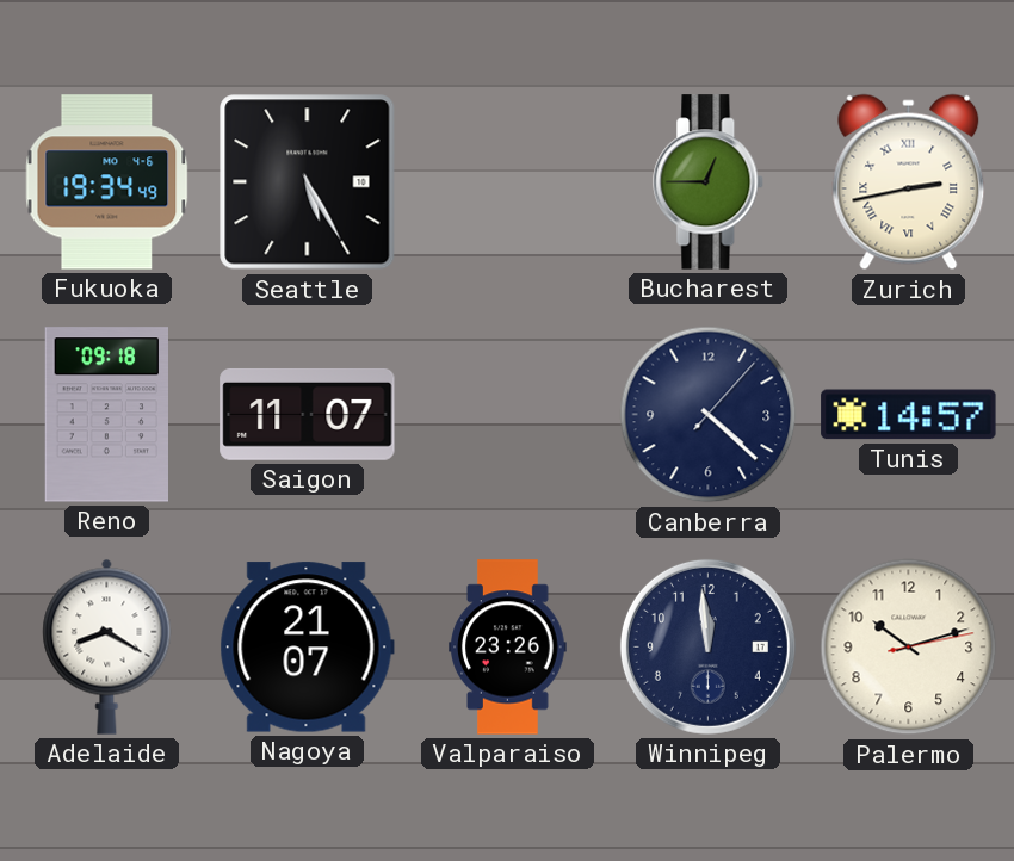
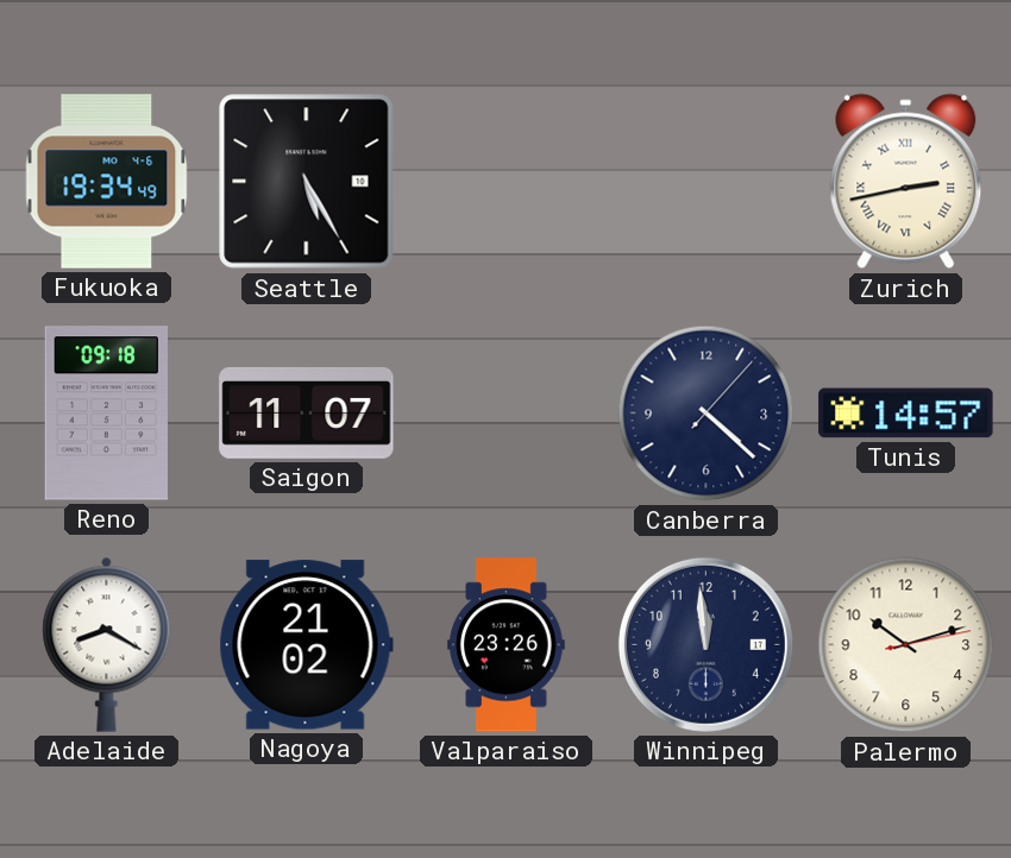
Bucharest: 12:45 -> none (709, 182)
Nagoya: 21:07 -> 21:02 (306, 645)
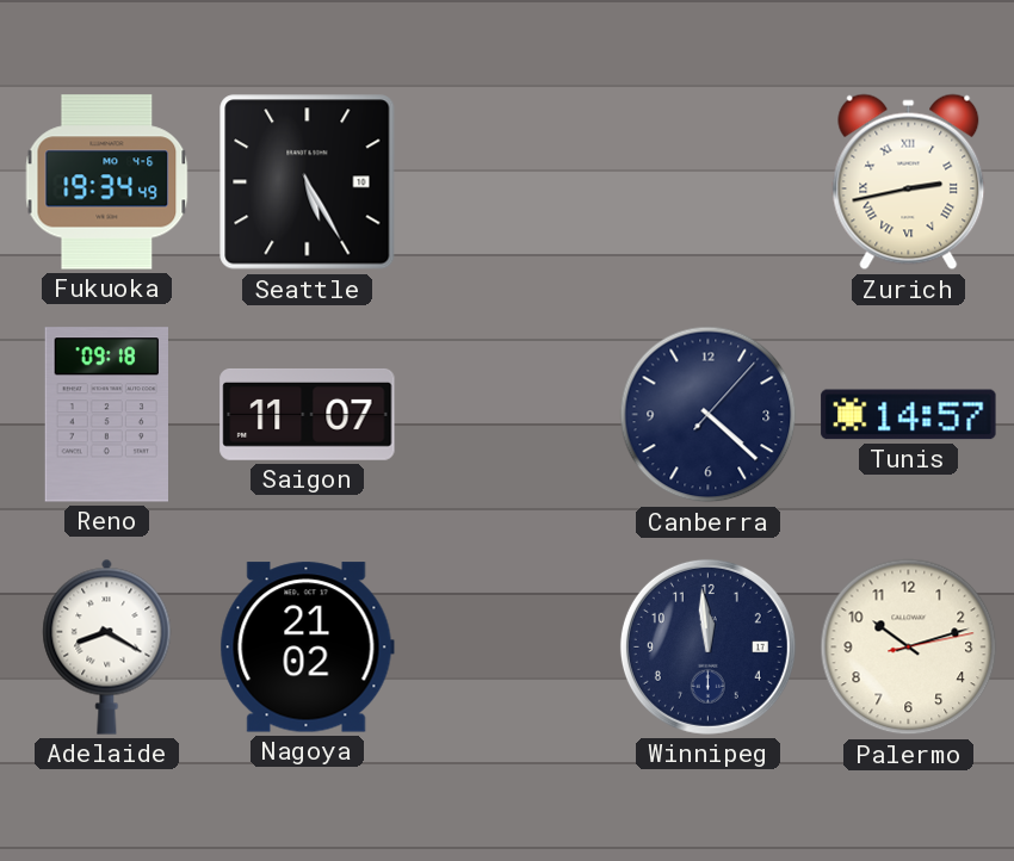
Valparaiso: 23:26 -> none (507, 645)
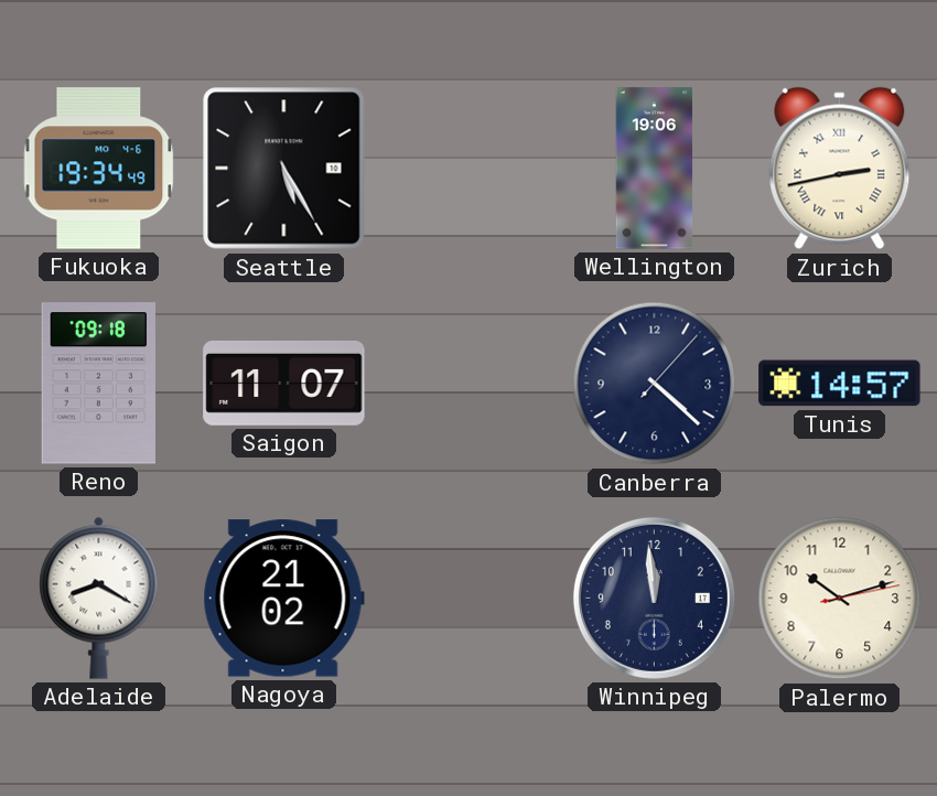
Wellington: none -> 19:06 (655, 169)
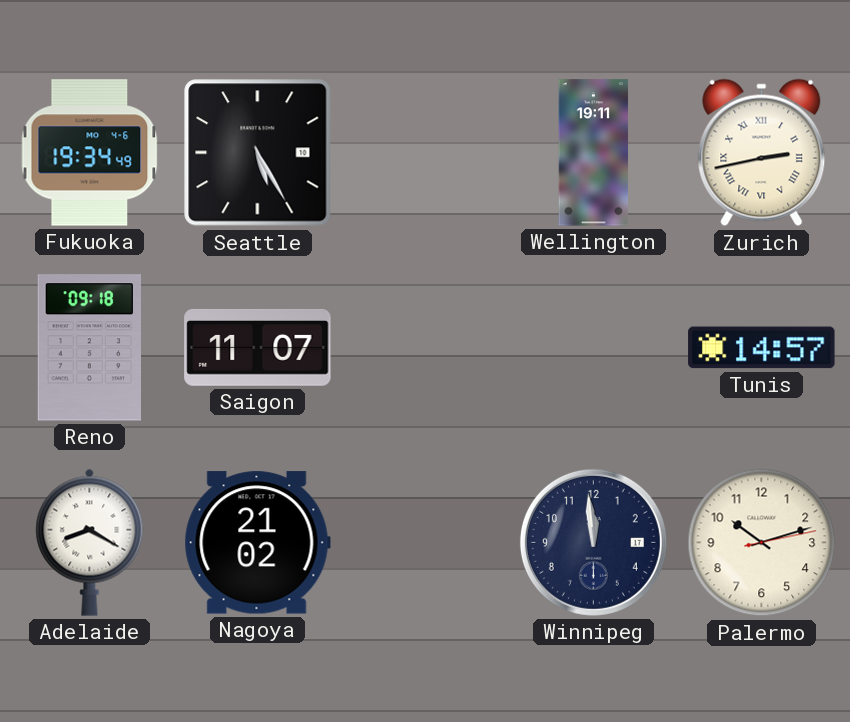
Wellington: 19:06 -> 19:11 (594, 153)
Canberra: 4:22 -> none (655, 384)
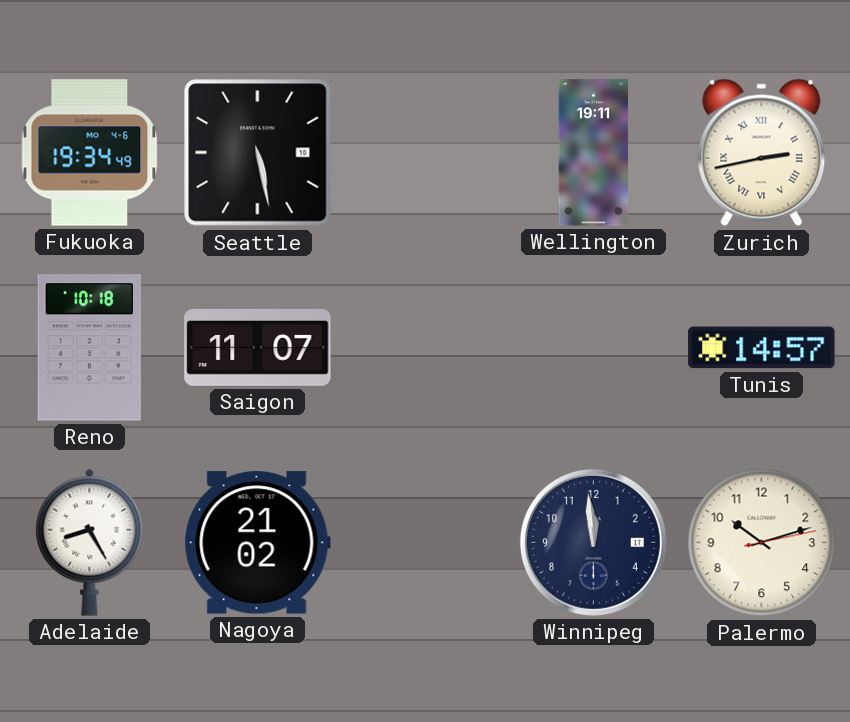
Seattle: 5:25 -> 5:28 (258, 153)
Reno: 09:18 -> 10:18 (89, 348)
Adelaide: 8:20 -> 8:25 (90, 542)
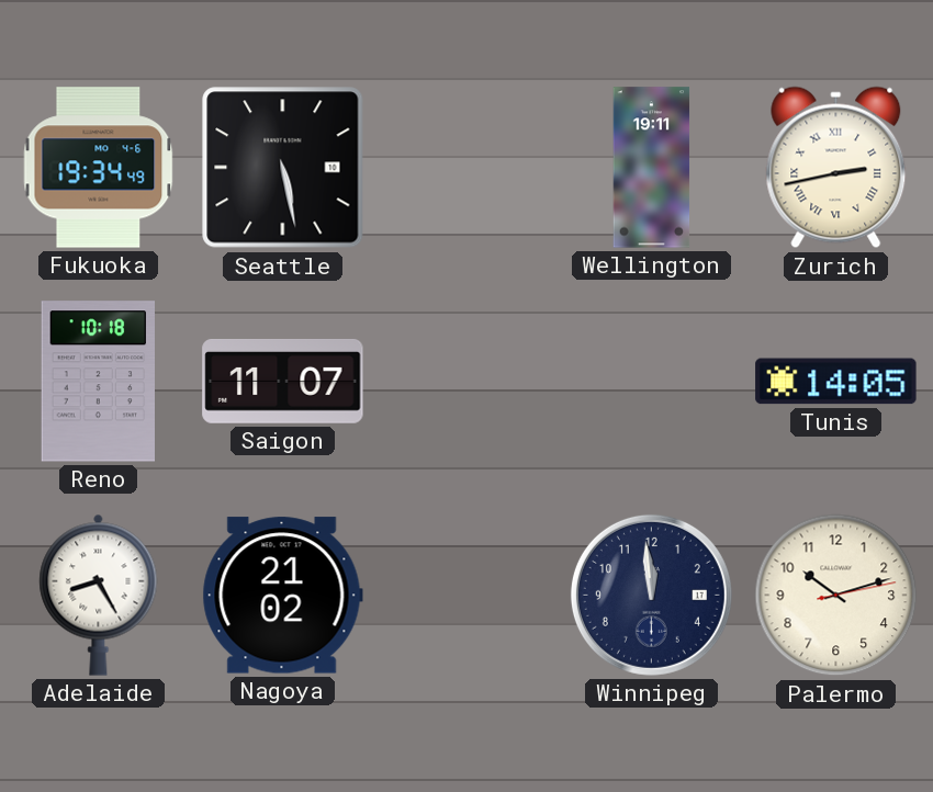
Tunis: 14:57 -> 14:05 (836, 382)
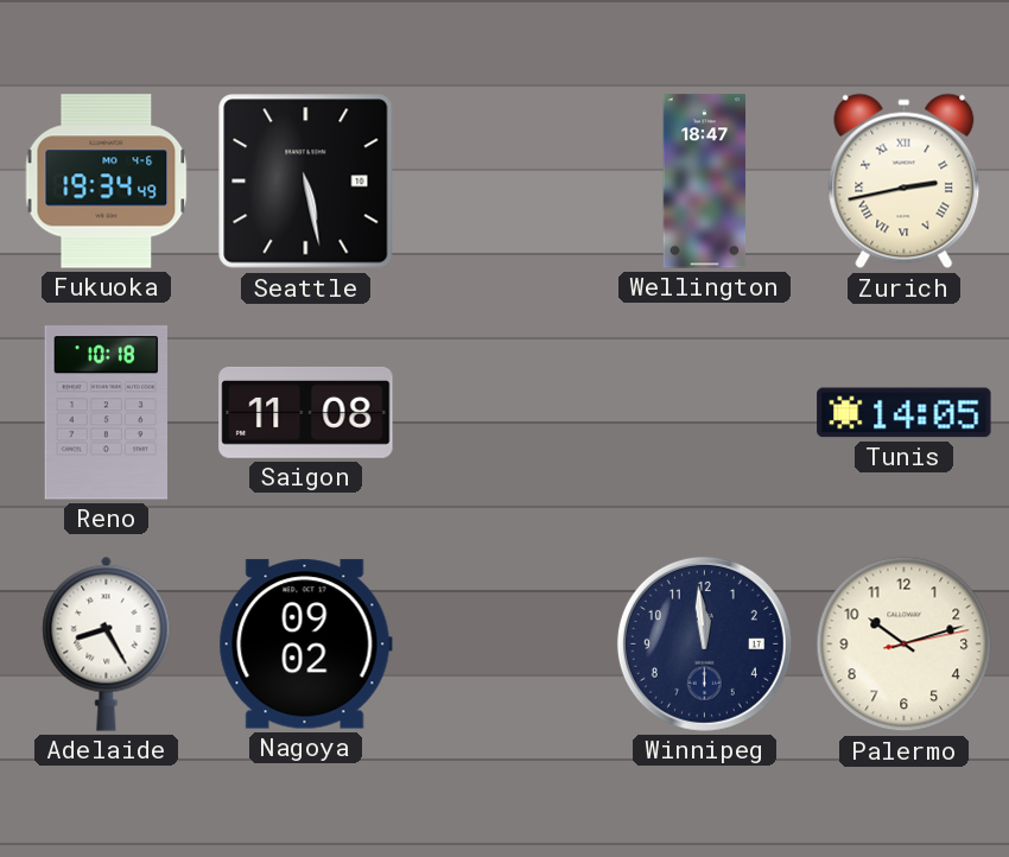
Wellington: 19:11 -> 18:47 (705, 182)
Saigon: 11:07 -> 11:08 (306, 412)
Nagoya: 21:02 -> 09:02 (305, 645)
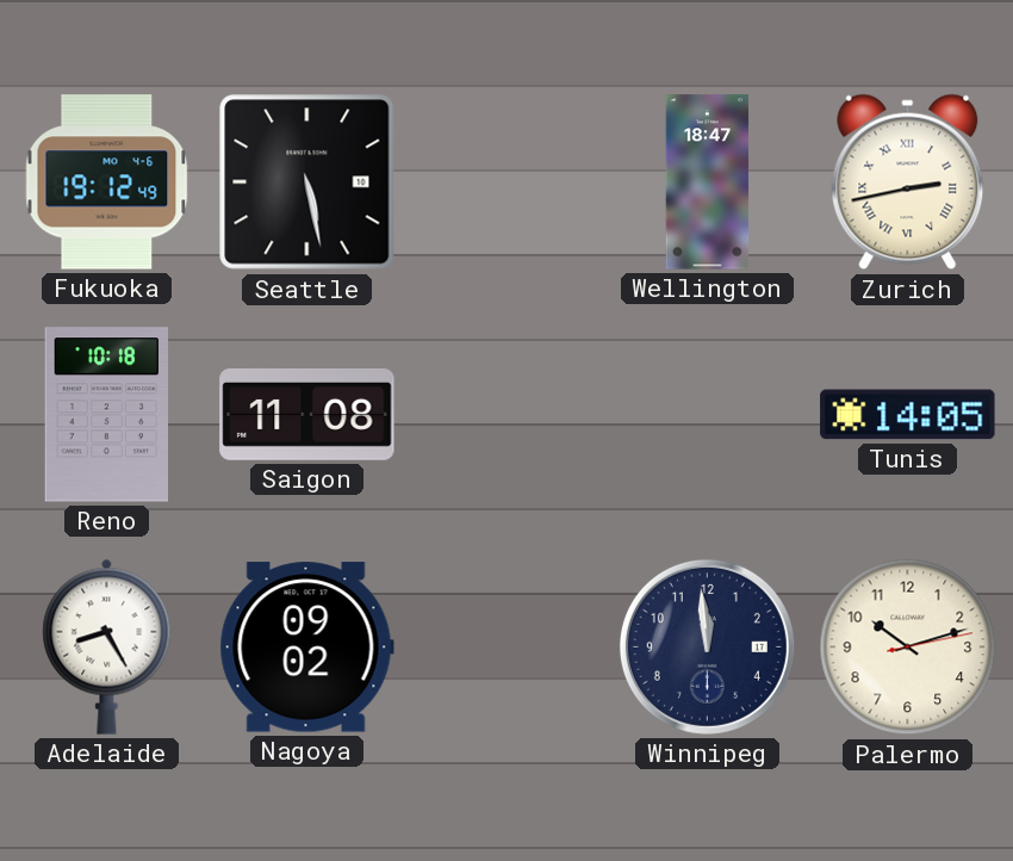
Fukuoka: 19:34 -> 19:12 (107, 182)
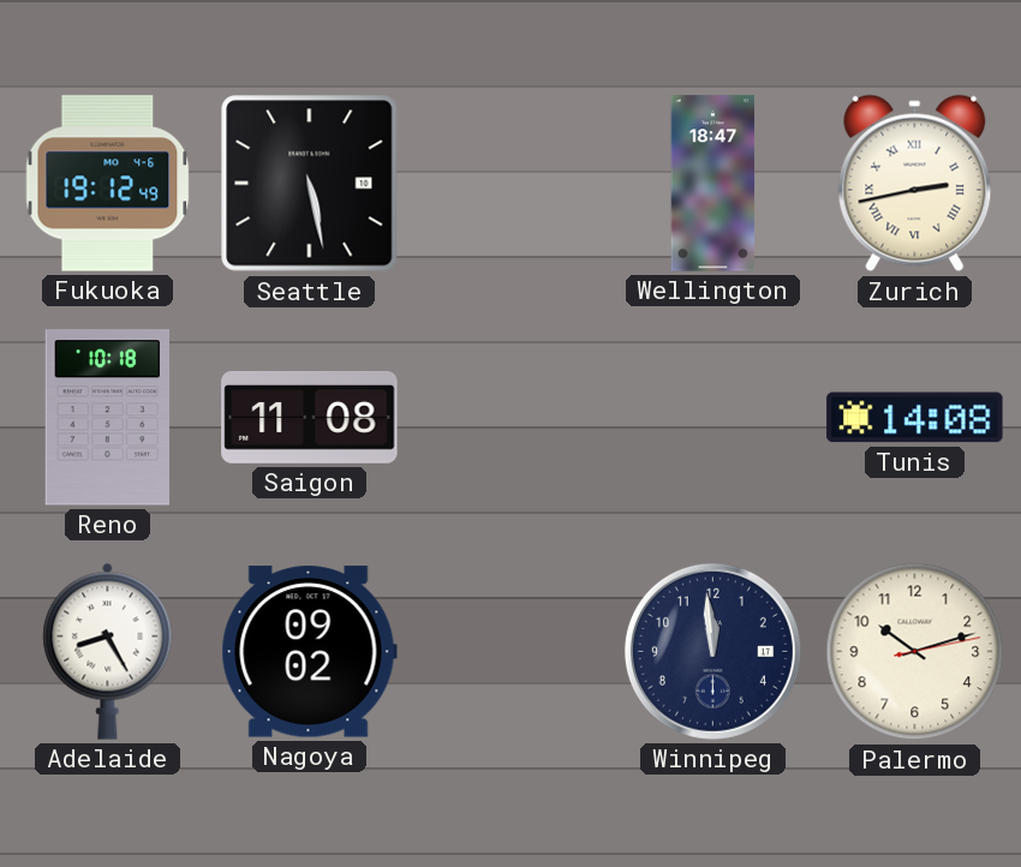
Tunis: 14:05 -> 14:08 (915, 418)
